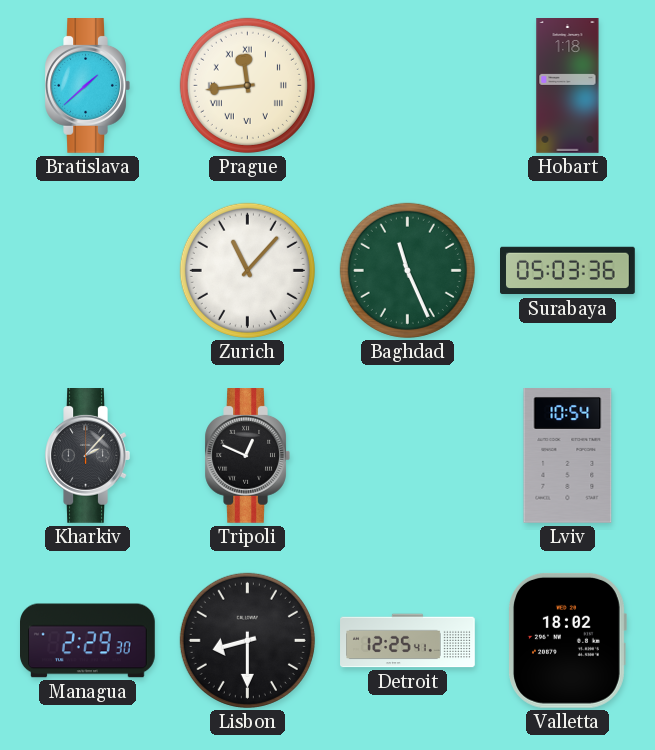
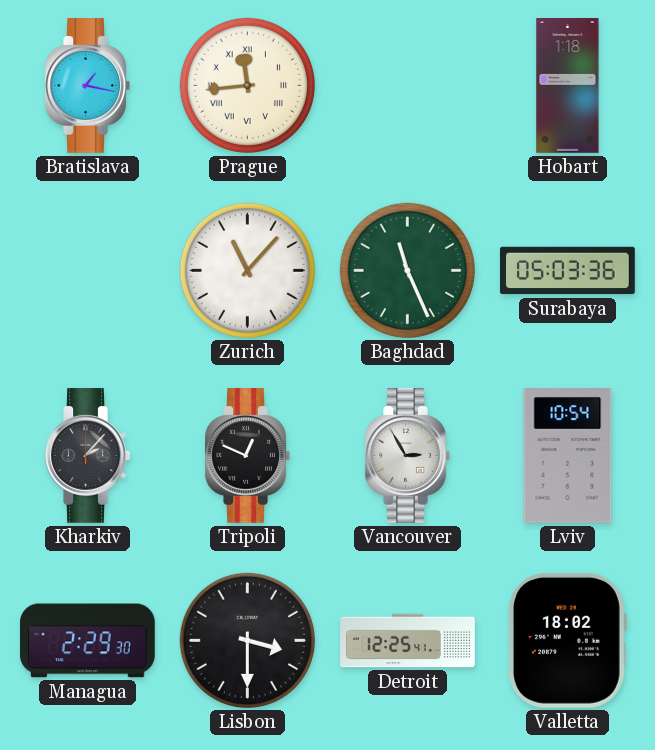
Bratislava: 1:38 -> 1:17 (87, 86)
Vancouver: none -> 2:55 (407, 456)
Lisbon: 8:30 -> 3:30 (247, 640)
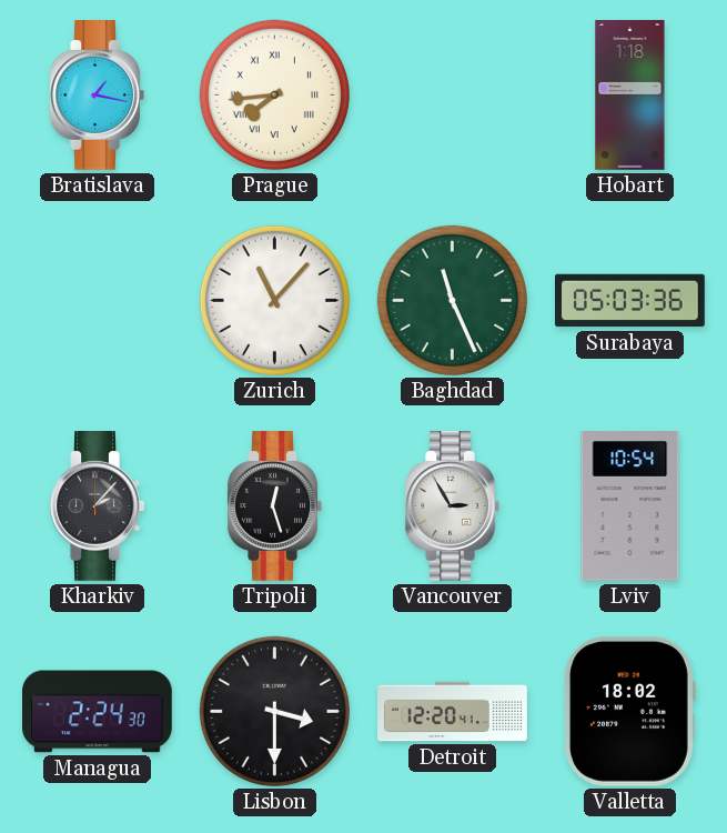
Prague: 11:44 -> 7:44 (274, 94)
Tripoli: 12:49 -> 12:27 (274, 506)
Managua: 2:29 -> 2:24 (98, 712)
Detroit: 12:25 -> 12:20 (453, 712)
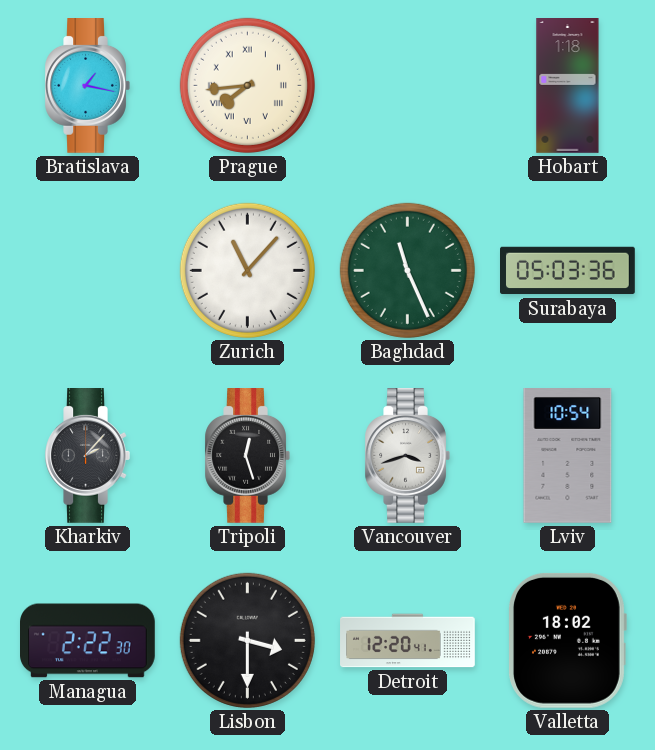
Vancouver: 2:55 -> 3:42 (407, 456)
Managua: 2:24 -> 2:22 (88, 641)
